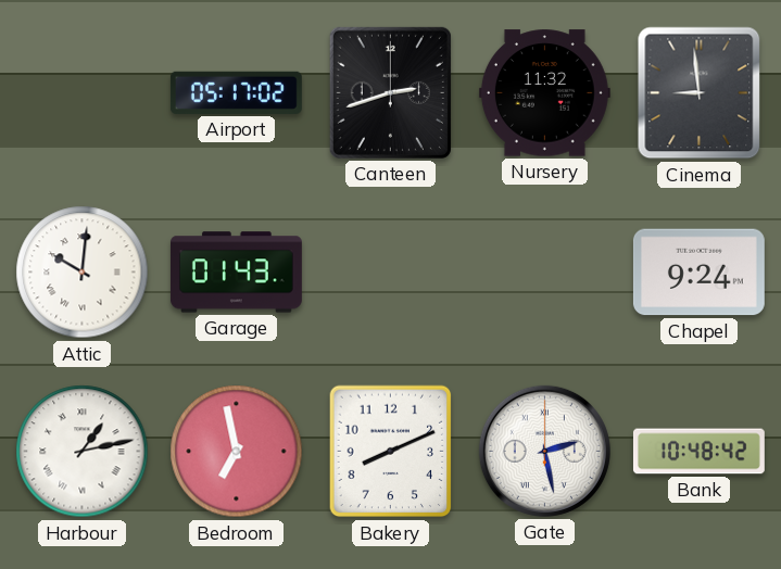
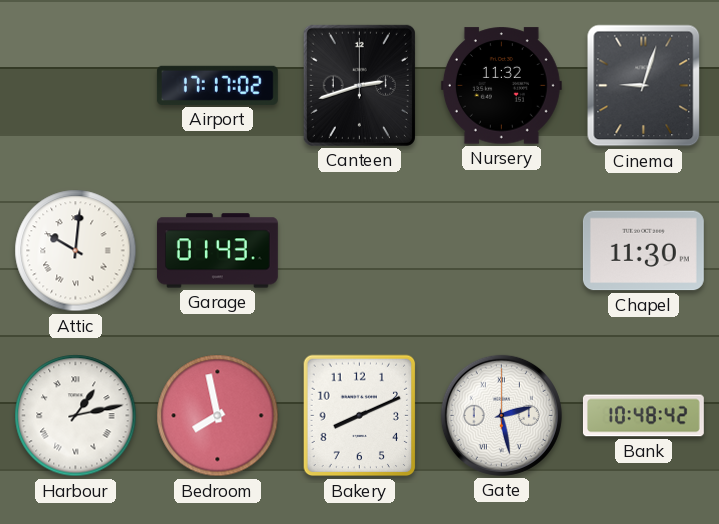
Airport: 05:17 -> 17:17 (217, 85)
Cinema: 8:59 -> 9:03 (644, 86)
Chapel: 9:24 -> 11:30 (643, 251)
Bedroom: 6:58 -> 7:58 (218, 416)
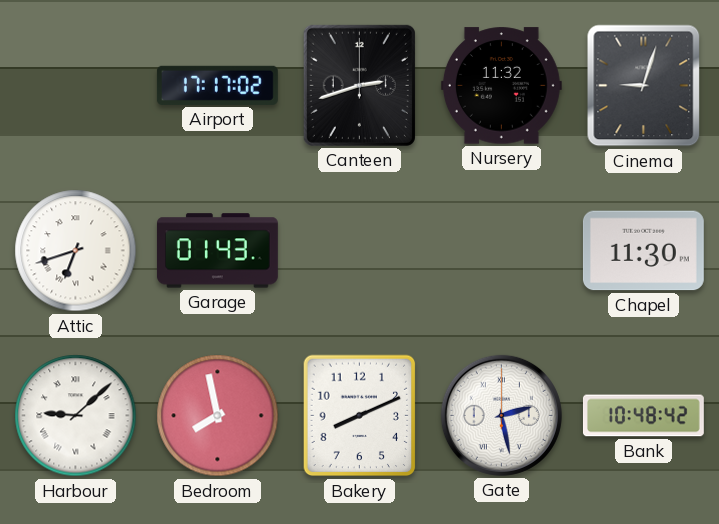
Attic: 10:01 -> 6:42 (76, 251)
Harbour: 1:13 -> 9:08 (76, 416)
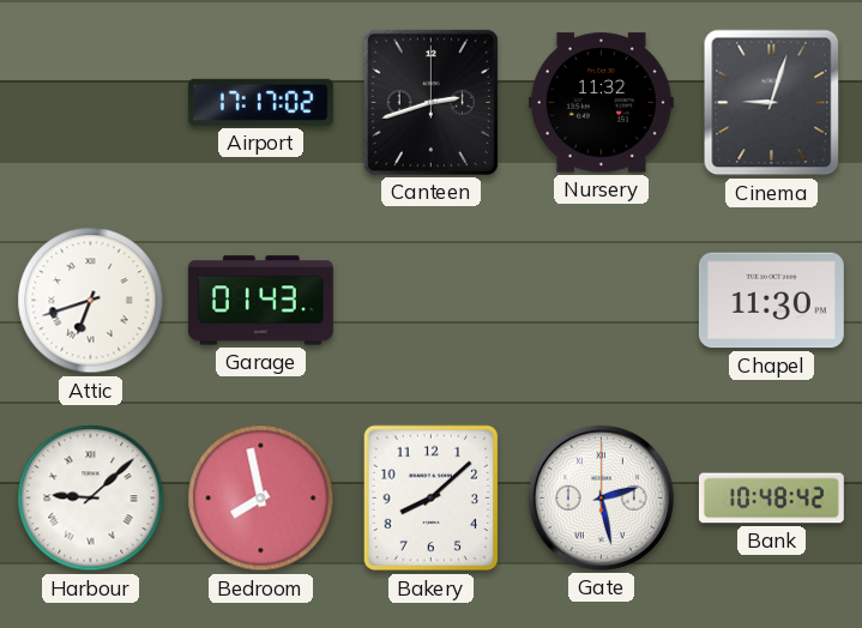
Bakery: 8:11 -> 8:08 (432, 499)
